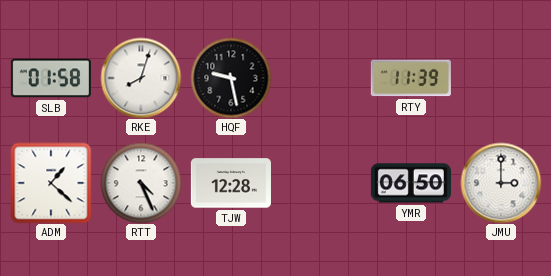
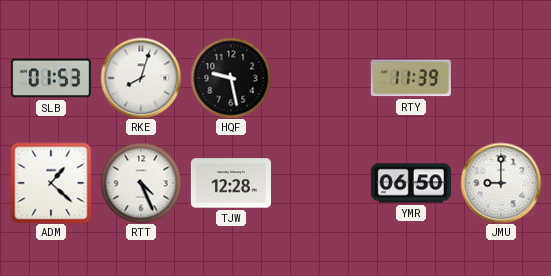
SLB: 01:58 -> 01:53 (51, 78)
JMU: 3:00 -> 9:00 (501, 183)
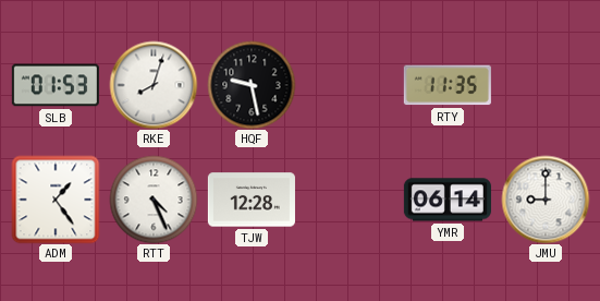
RTY: 11:39 -> 11:35 (448, 85)
ADM: 1:22 -> 1:24 (56, 200)
YMR: 06:50 -> 06:14 (448, 200)
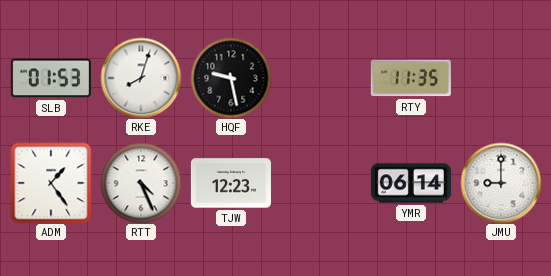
TJW: 12:28 -> 12:23 (231, 183)
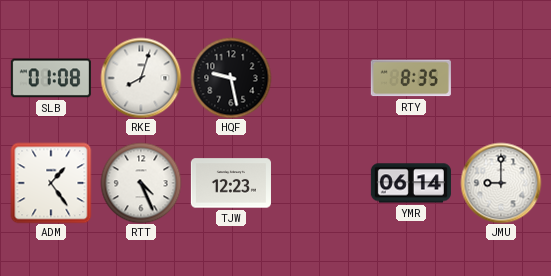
SLB: 01:53 -> 01:08 (51, 78)
RTY: 11:35 -> 8:35 (411, 78)
